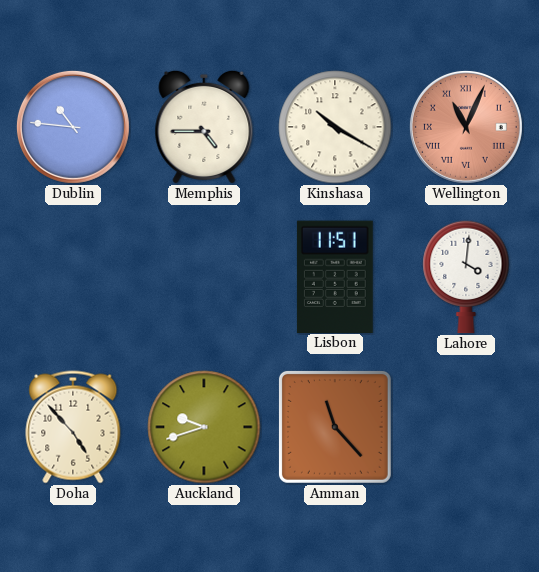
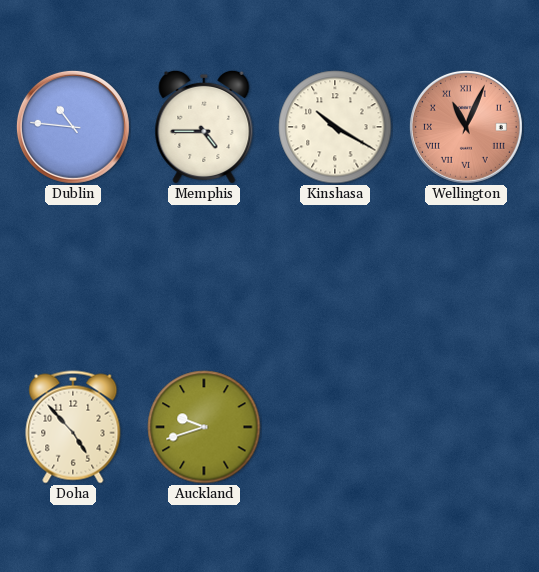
Lisbon: 11:51 -> none (335, 276)
Lahore: 4:01 -> none (466, 277)
Amman: 11:23 -> none (335, 427)
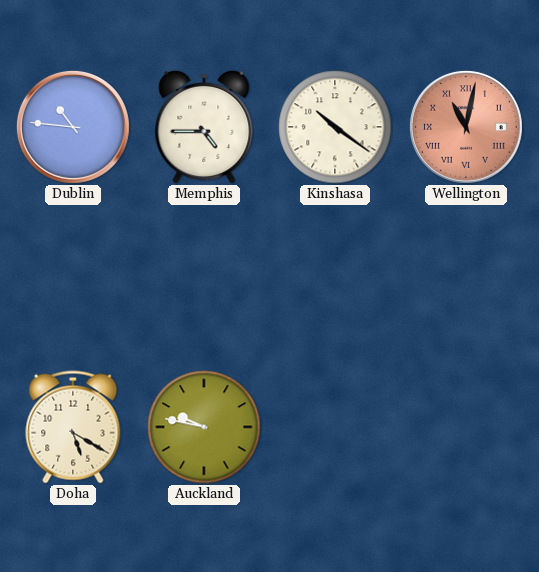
Kinshasa: 10:20 -> 10:21 (335, 127)
Wellington: 11:04 -> 11:02 (466, 127)
Doha: 4:53 -> 5:20 (73, 427)
Auckland: 9:42 -> 9:47 (204, 427)
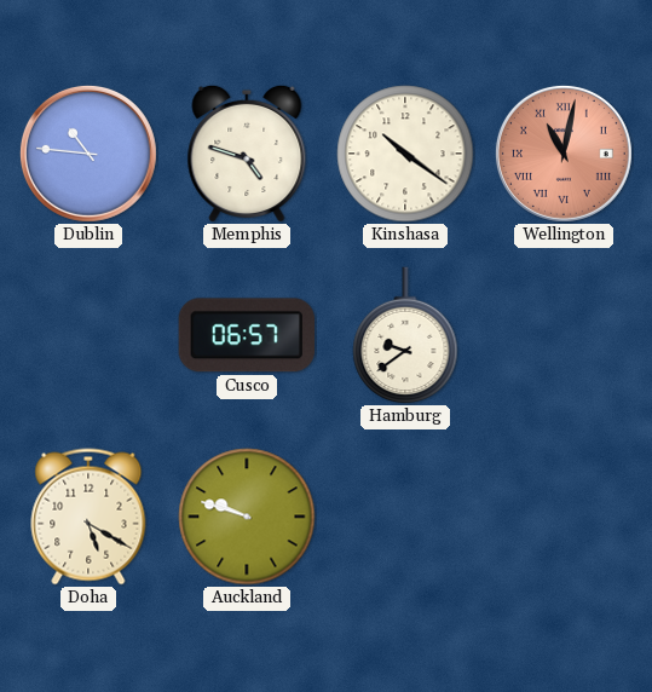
Memphis: 4:45 -> 4:48 (247, 154)
Cusco: none -> 06:57 (247, 335)
Hamburg: none -> 9:39 (405, 335)
Auckland: 9:47 -> 9:48 (247, 517)
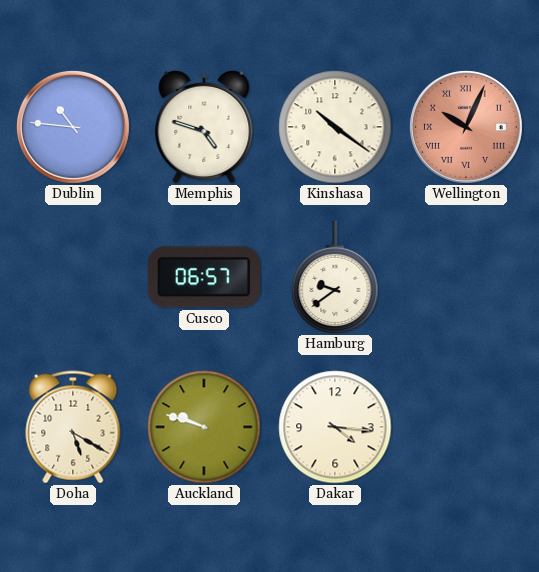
Wellington: 11:02 -> 10:04 (466, 127)
Dakar: none -> 4:16 (335, 427)
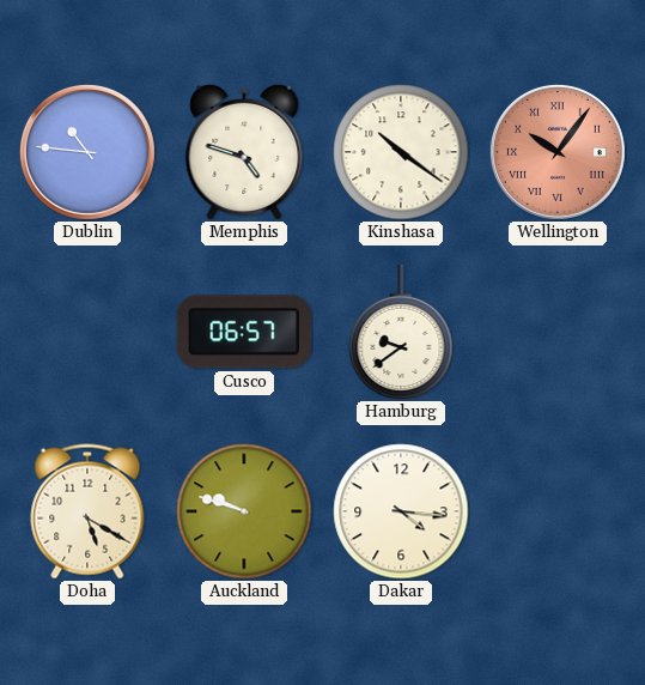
Wellington: 10:04 -> 10:06 (558, 152)
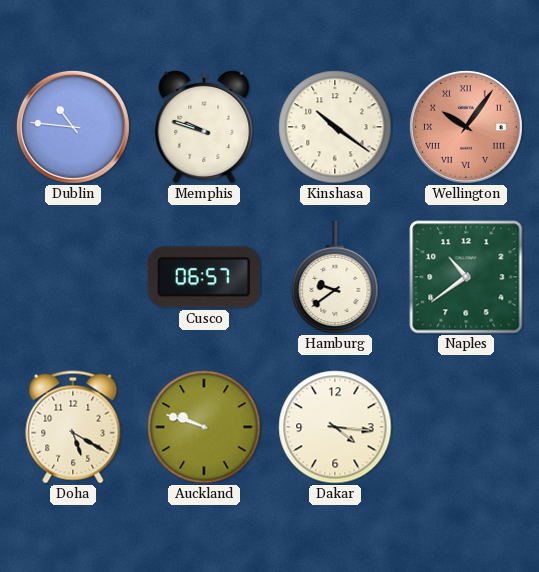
Memphis: 4:48 -> 9:48 (204, 127)
Naples: none -> 10:39 (466, 277)
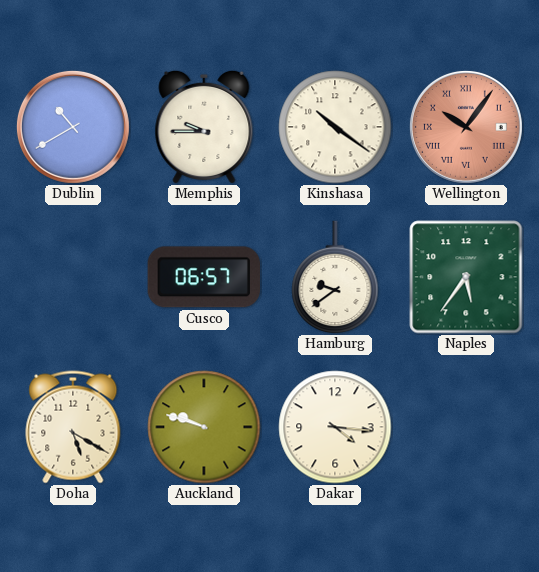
Dublin: 10:46 -> 10:40 (73, 127)
Memphis: 9:48 -> 9:45 (204, 127)
Naples: 10:39 -> 5:36 (466, 277)
